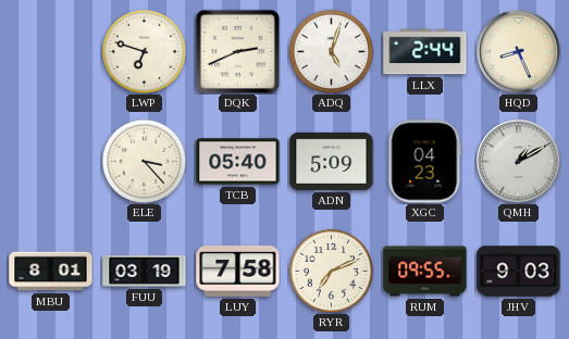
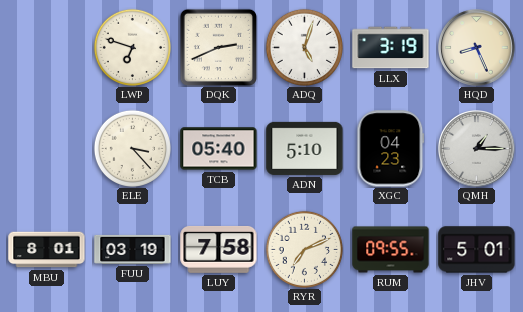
LLX: 2:44 -> 3:19 (391, 48)
ADN: 5:09 -> 5:10 (305, 148)
QMH: 1:10 -> 1:15 (477, 149)
JHV: 9:03 -> 5:01 (477, 250)
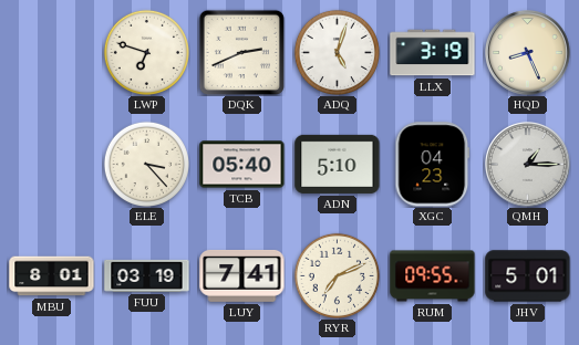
LUY: 7:58 -> 7:41 (242, 275)
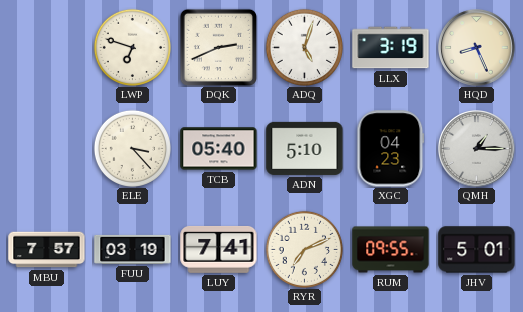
MBU: 8:01 -> 7:57 (47, 250)
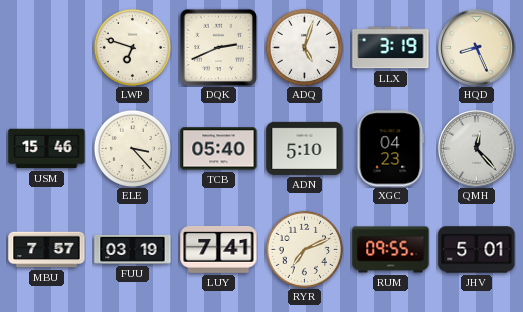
USM: none -> 15:46 (47, 149)
QMH: 1:15 -> 12:23 (477, 149)
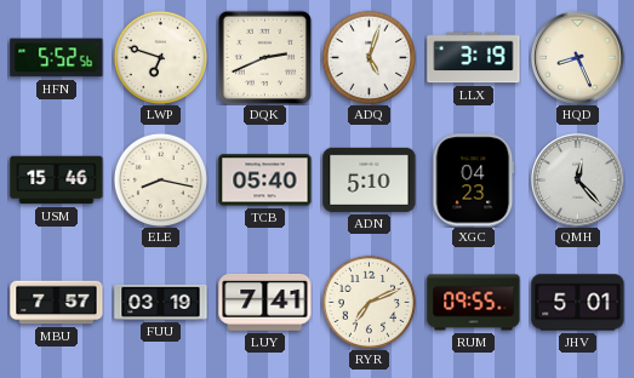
HFN: none -> 5:52 (57, 58)
ELE: 3:23 -> 8:17 (160, 179)
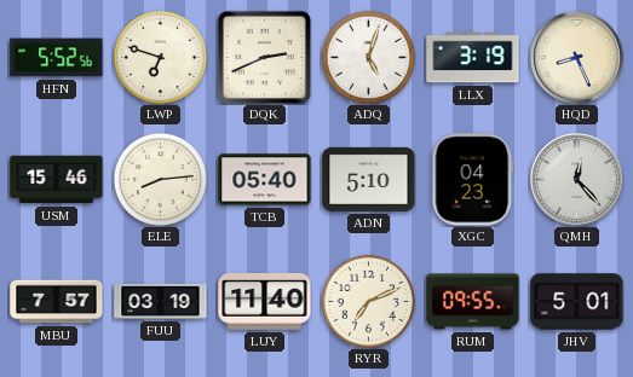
ELE: 8:17 -> 8:14 (160, 179)
LUY: 7:41 -> 11:40 (265, 301)
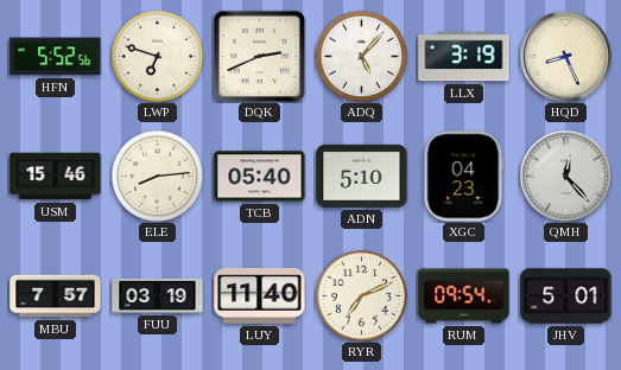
ADQ: 5:03 -> 5:07 (361, 56)
RUM: 09:55 -> 09:54 (464, 296)
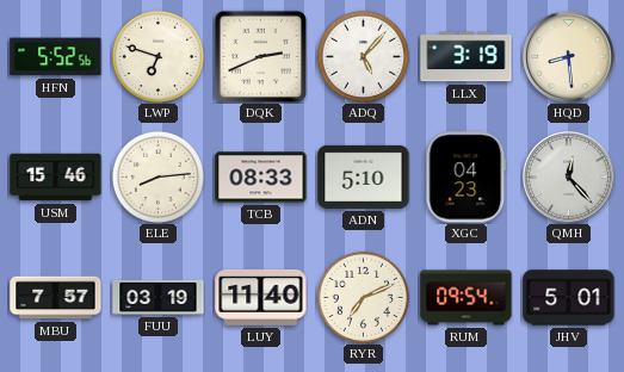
HQD: 8:26 -> 8:29 (569, 57)
TCB: 05:40 -> 08:33 (261, 178)
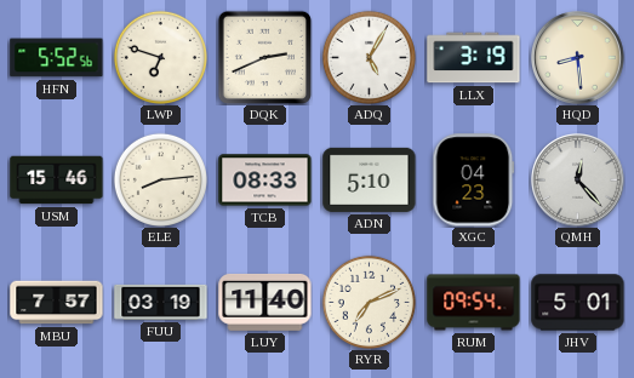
ADQ: 5:07 -> 5:05 (369, 57)
